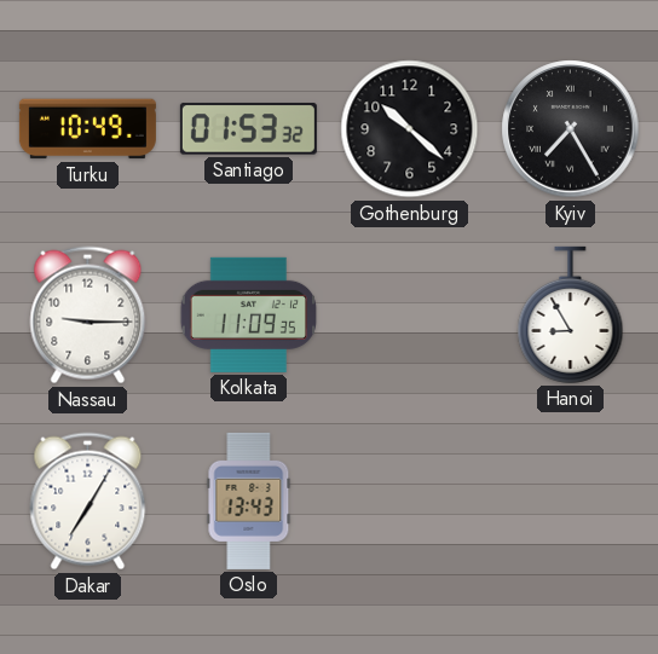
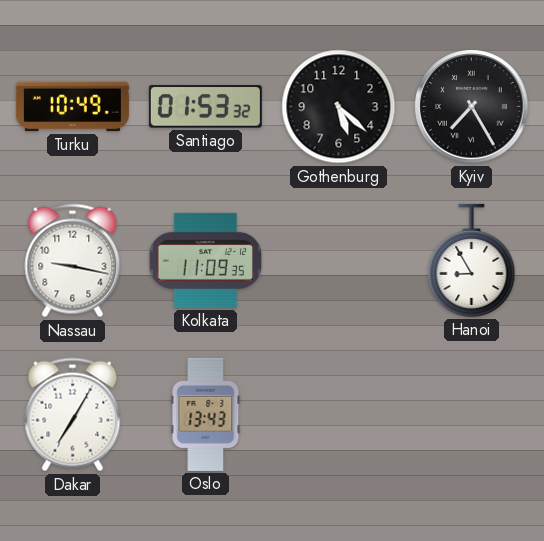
Gothenburg: 10:22 -> 5:22 (339, 107)
Nassau: 9:15 -> 9:17 (73, 261)
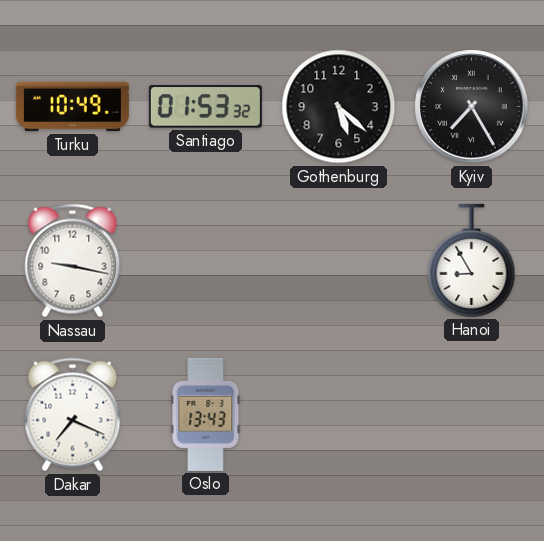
Kolkata: 11:09 -> none (205, 260)
Dakar: 7:05 -> 7:19 (73, 415)
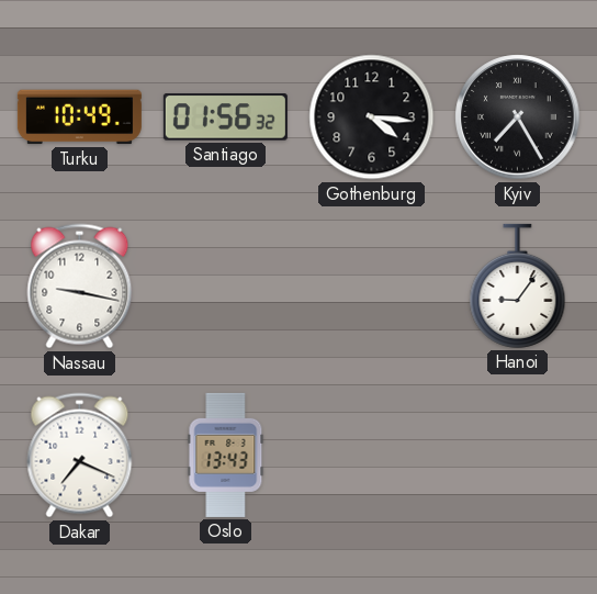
Santiago: 01:53 -> 01:56 (225, 117)
Gothenburg: 5:22 -> 4:16 (372, 117)
Hanoi: 8:55 -> 9:06 (518, 285)
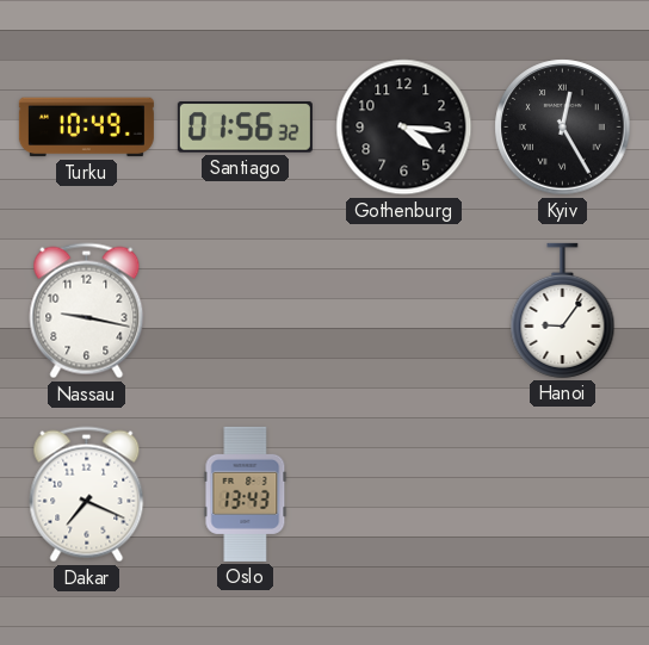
Kyiv: 7:25 -> 12:25 (563, 128)
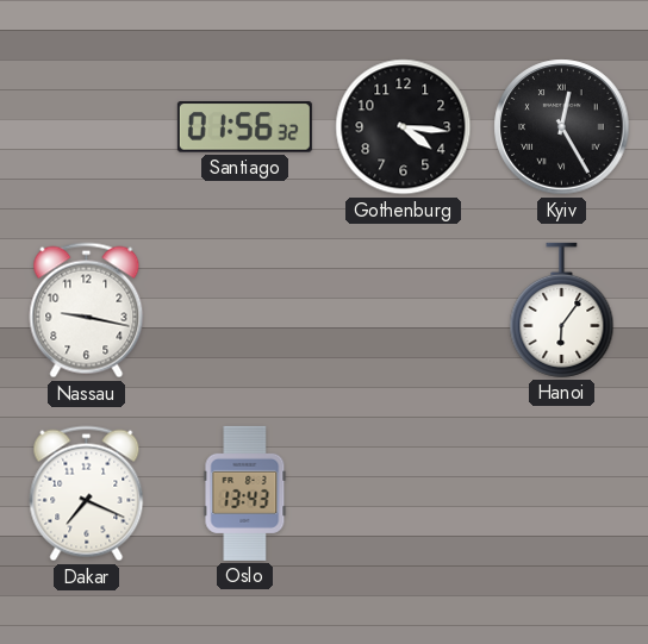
Turku: 10:49 -> none (86, 128)
Hanoi: 9:06 -> 6:06 (562, 310)
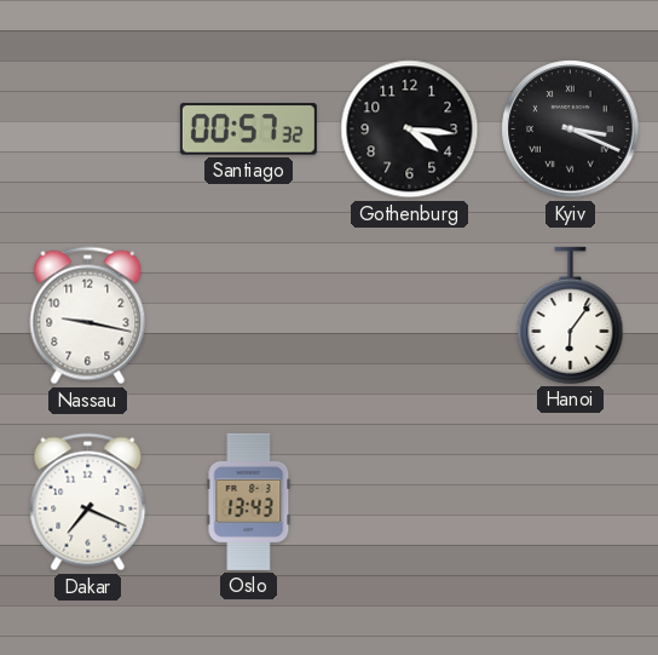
Santiago: 01:56 -> 00:57 (248, 130)
Kyiv: 12:25 -> 3:19 (571, 130)
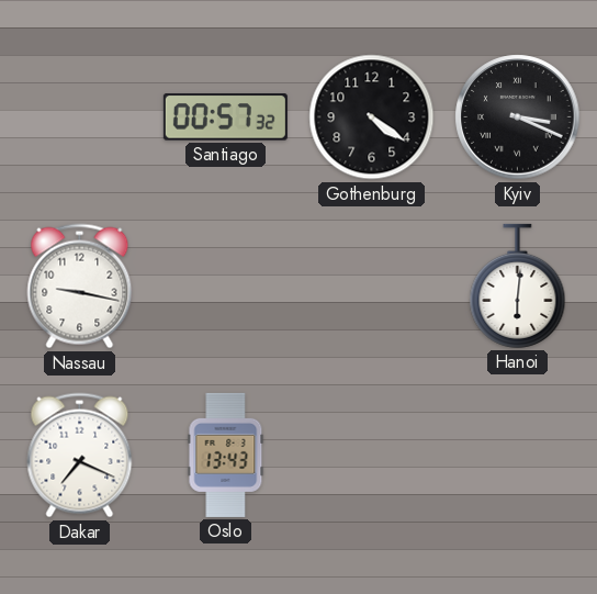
Gothenburg: 4:16 -> 4:21 (372, 117)
Hanoi: 6:06 -> 6:01 (518, 285)
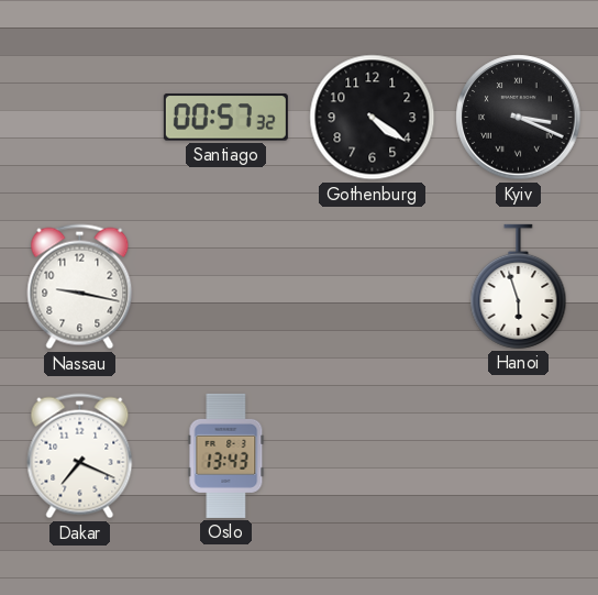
Hanoi: 6:01 -> 5:57 (519, 286)
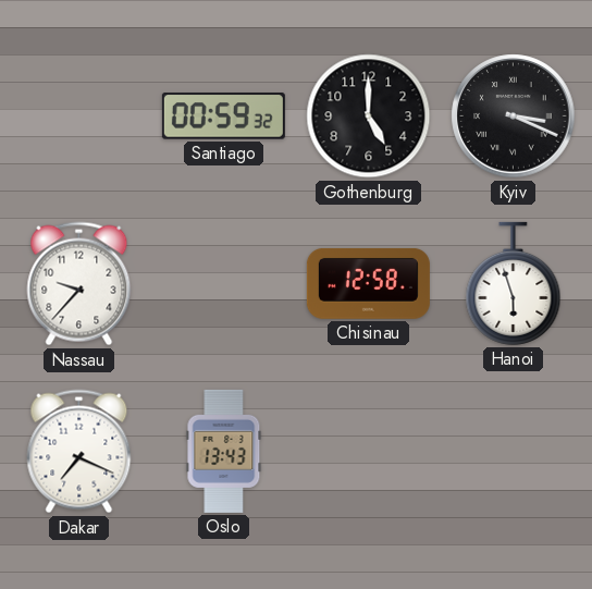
Santiago: 00:57 -> 00:59 (223, 116)
Gothenburg: 4:21 -> 5:00 (369, 116)
Nassau: 9:17 -> 9:37 (79, 284)
Chisinau: none -> 12:58 (368, 283)
